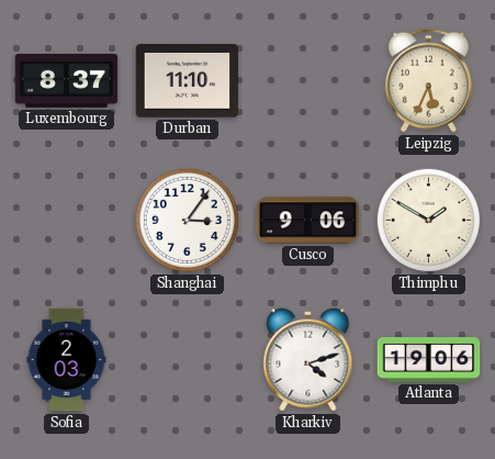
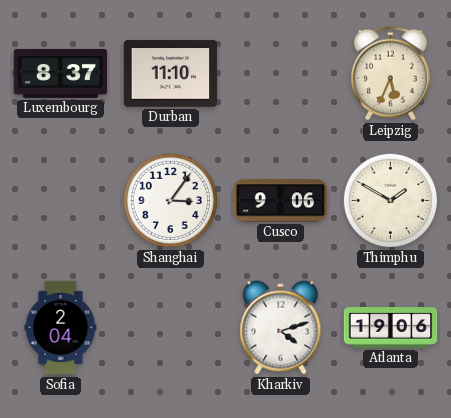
Sofia: 2:03 -> 2:04 (61, 328)
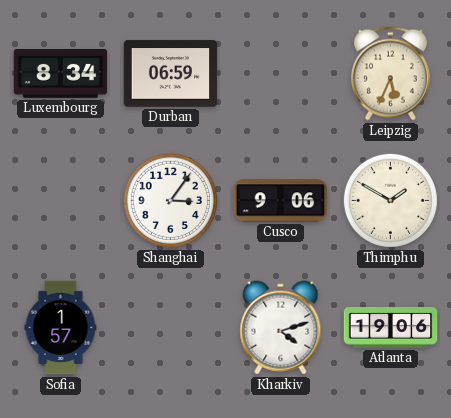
Luxembourg: 8:37 -> 8:34 (61, 74)
Durban: 11:10 -> 06:59 (171, 74)
Sofia: 2:04 -> 1:57 (61, 328)
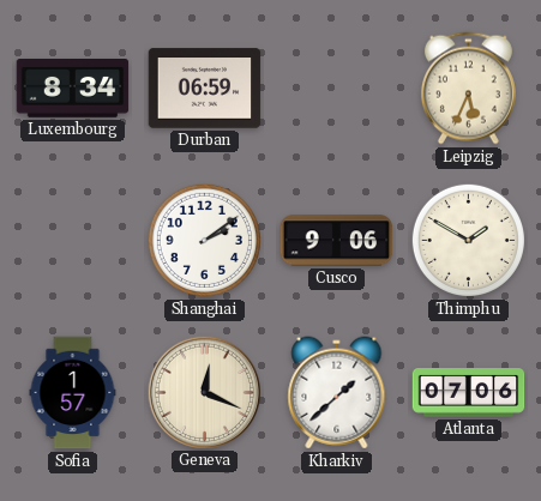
Shanghai: 3:06 -> 2:09 (204, 240)
Geneva: none -> 12:19 (204, 392)
Kharkiv: 4:12 -> 1:38 (337, 393)
Atlanta: 19:06 -> 07:06 (469, 393)
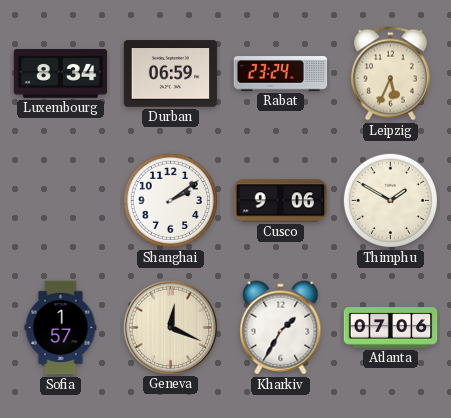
Rabat: none -> 23:24 (281, 74)
Kharkiv: 1:38 -> 1:35 (281, 328)
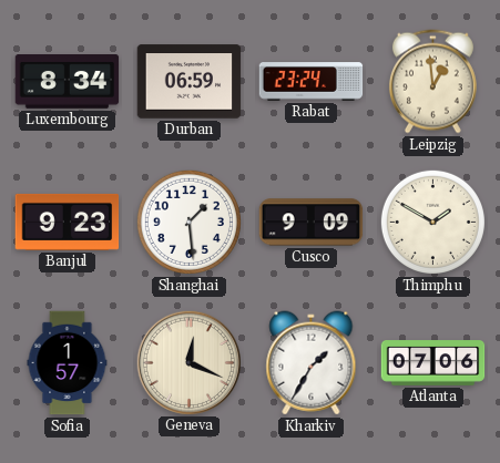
Leipzig: 5:34 -> 12:59 (432, 82)
Banjul: none -> 9:23 (68, 222)
Shanghai: 2:09 -> 1:29 (188, 222)
Cusco: 9:06 -> 9:09 (312, 223)
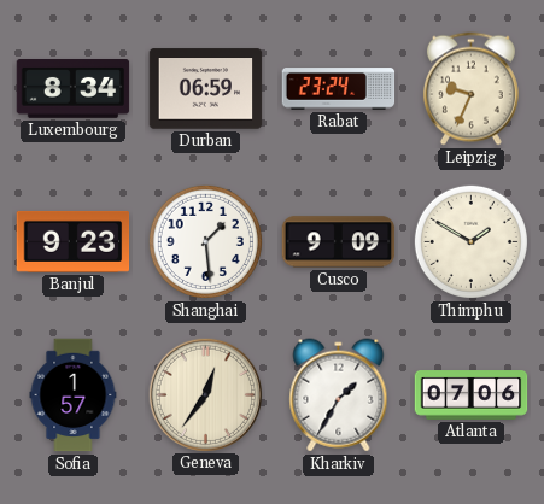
Leipzig: 12:59 -> 9:34 (470, 89)
Geneva: 12:19 -> 12:36 (205, 394)
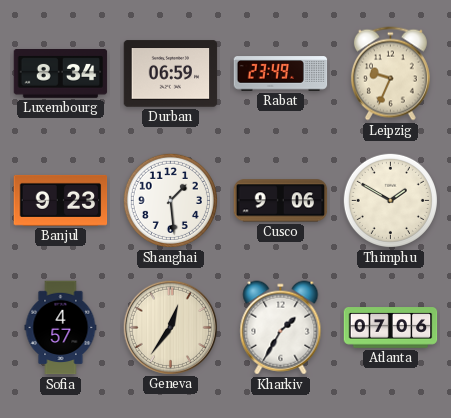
Rabat: 23:24 -> 23:49 (281, 74)
Cusco: 9:09 -> 9:06 (281, 201)
Sofia: 1:57 -> 4:57 (61, 328)
